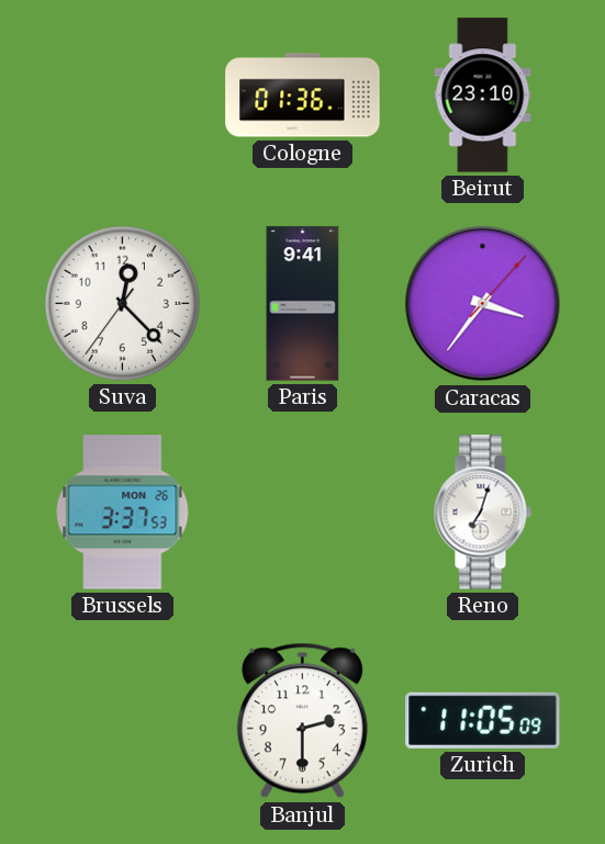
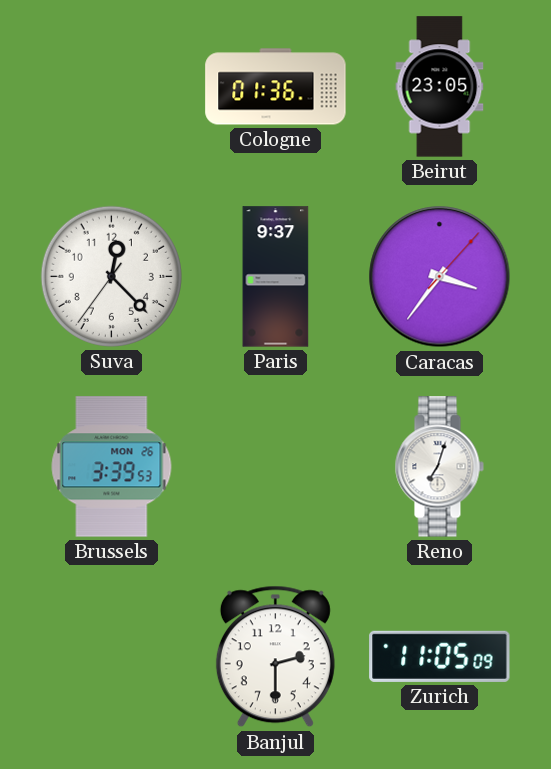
Beirut: 23:10 -> 23:05 (440, 87)
Paris: 9:41 -> 9:37 (276, 277)
Brussels: 3:37 -> 3:39 (112, 467)
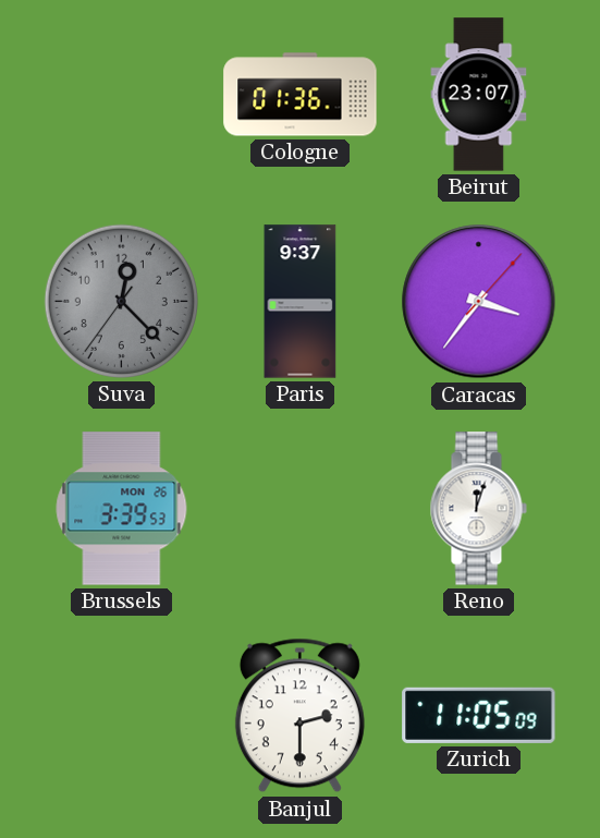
Beirut: 23:05 -> 23:07 (479, 95)
Suva dial: white -> grey (121, 301)
Reno: 7:03 -> 12:03 (478, 509)
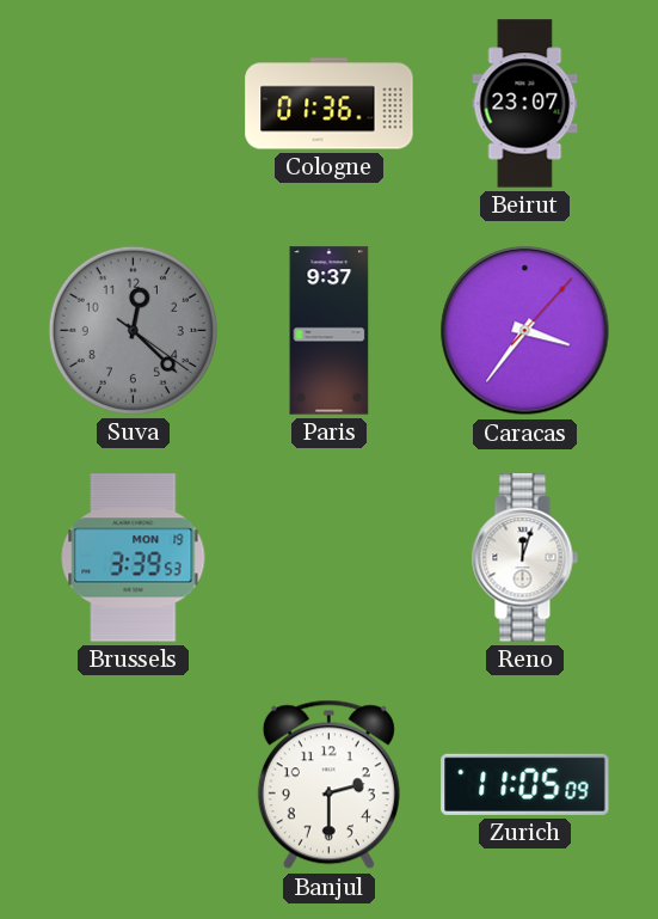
Suva: 12:22:36 -> 12:22:21 (133, 330)
Brussels date: MON 26 -> MON 19 (134, 558)
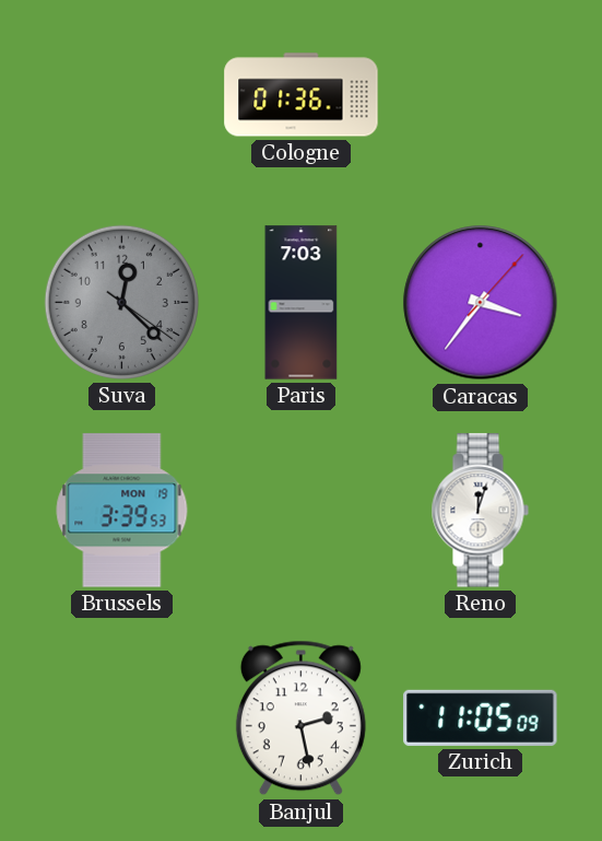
Beirut: 23:07 -> none (525, 104)
Paris: 9:37 -> 7:03 (302, 303)
Banjul: 2:30 -> 2:28 (300, 719)
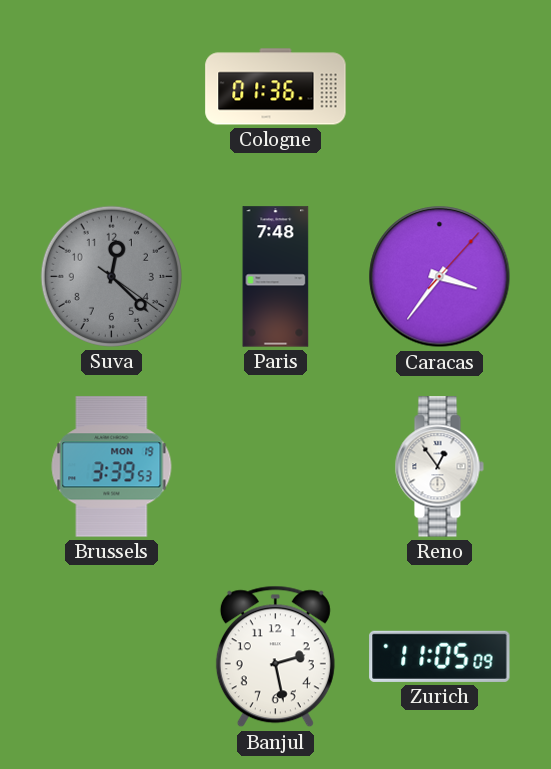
Paris: 7:03 -> 7:48 (276, 277)
Reno: 12:03 -> 12:54 (439, 467)
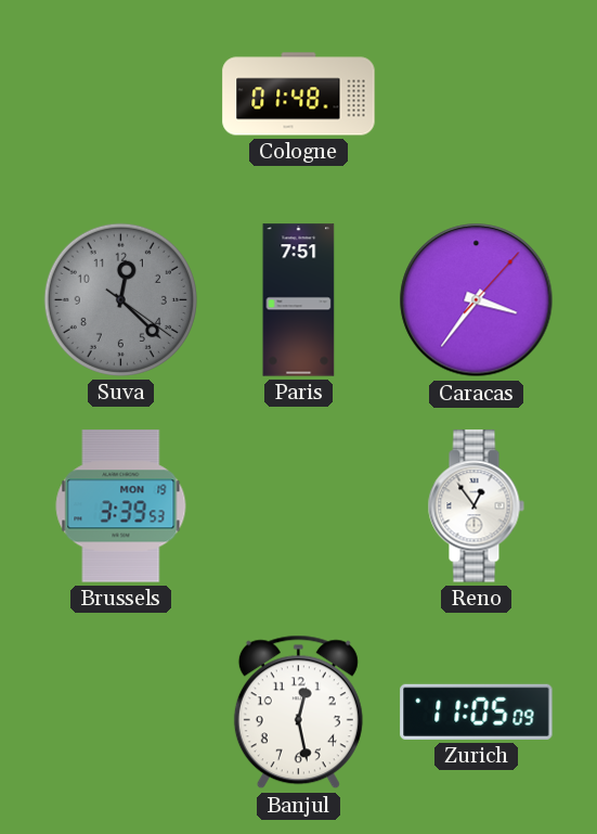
Cologne: 01:36 -> 01:48 (299, 94)
Paris: 7:48 -> 7:51 (299, 300)
Banjul: 2:28 -> 12:28 (298, 713)
